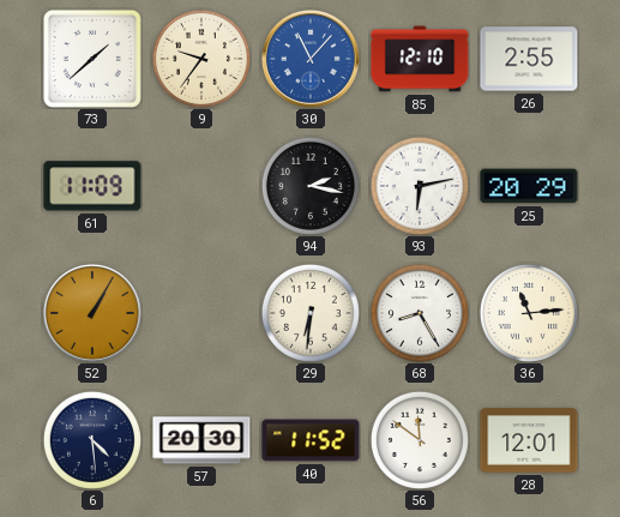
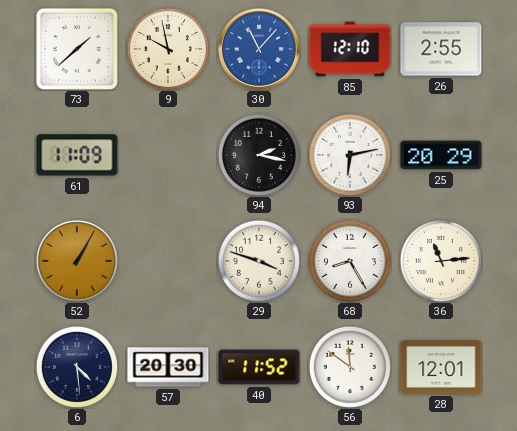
9: 9:36 -> 9:58 (168, 49)
29: 6:31 -> 3:48 (259, 261)
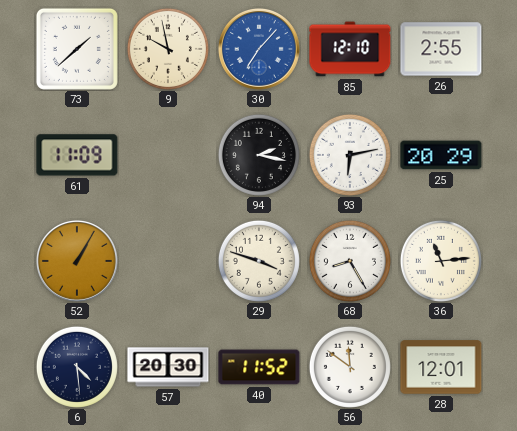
30: 11:07 -> 7:07 (259, 49)
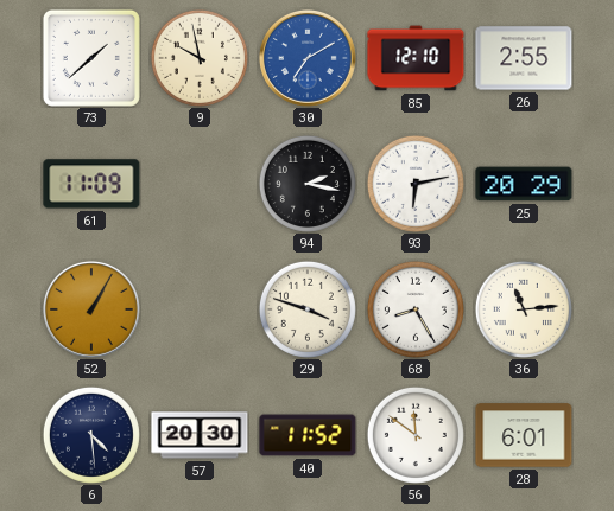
30: 7:07 -> 7:10 (308, 58)
28: 12:01 -> 6:01 (524, 435)
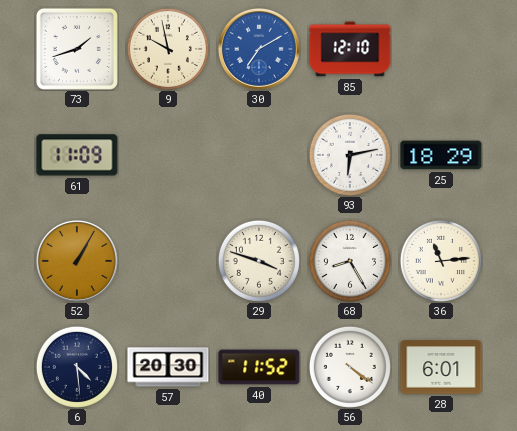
73: 1:38 -> 1:42 (77, 49)
26: 2:55 -> none (524, 58)
94: 2:17 -> none (308, 184)
25: 20:29 -> 18:29 (441, 155)
56: 11:51 -> 4:21 (350, 367)
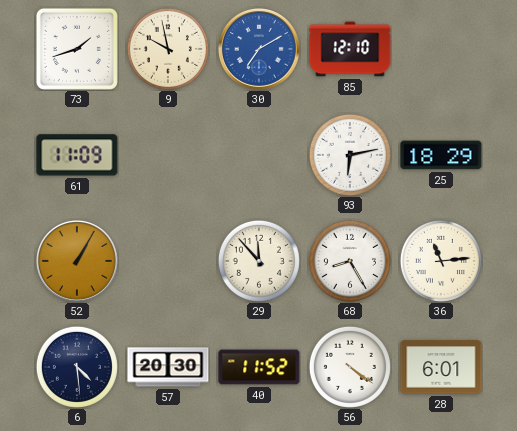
29: 3:48 -> 11:53 (259, 261)
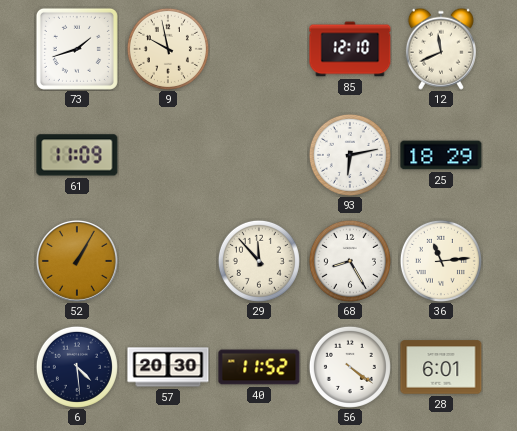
30: 7:10 -> none (259, 49)
12: none -> 11:41 (441, 49)
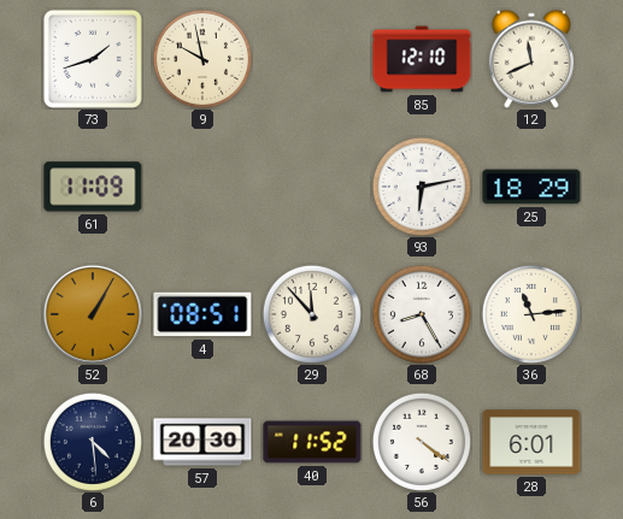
4: none -> 08:51 (202, 314)
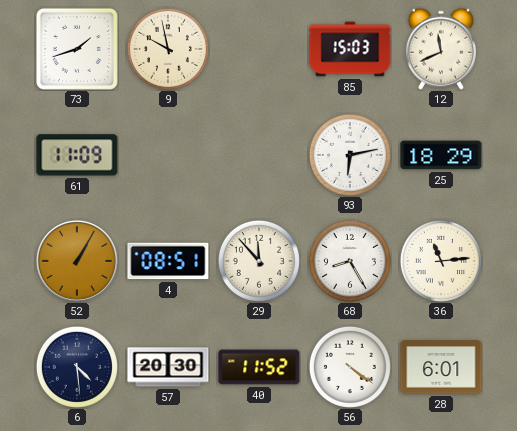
85: 12:10 -> 15:03 (350, 49)
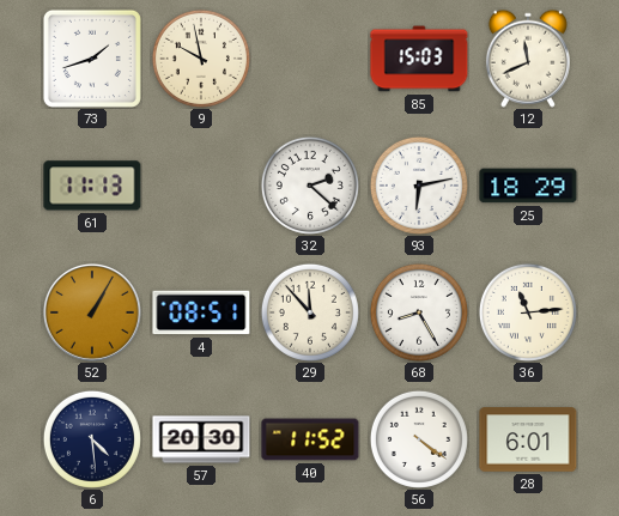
61: 11:09 -> 11:13 (92, 186)
32: none -> 2:22 (310, 186)
